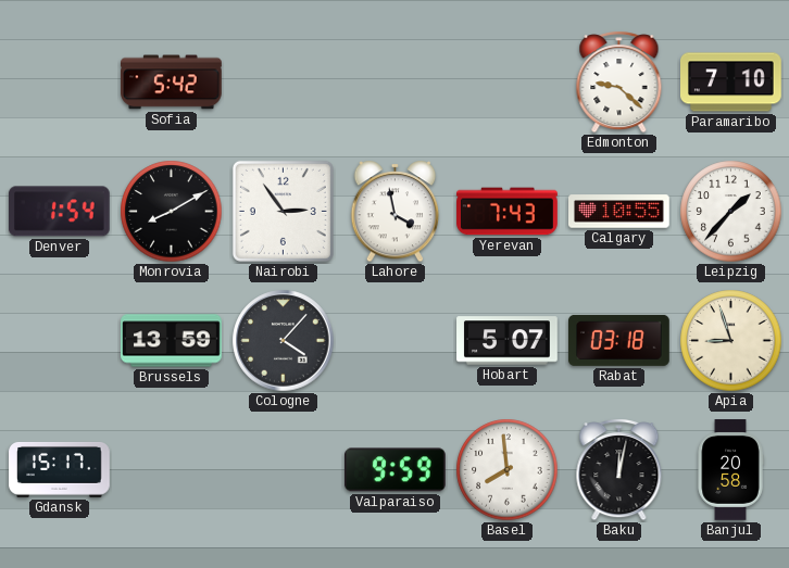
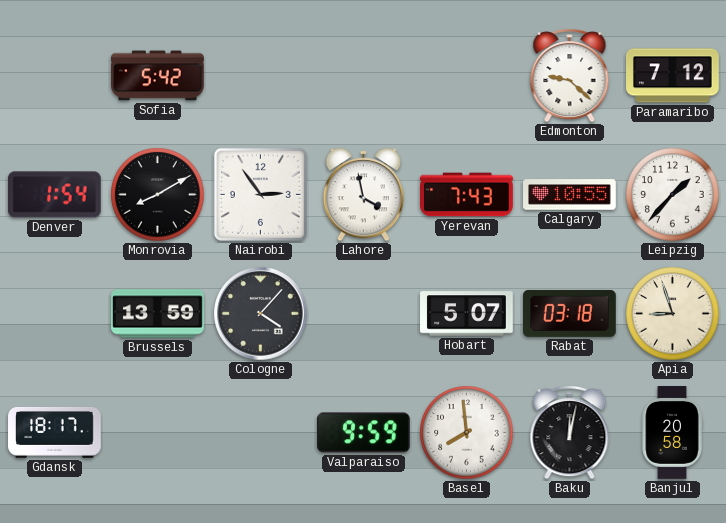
Paramaribo: 7:10 -> 7:12 (673, 76)
Gdansk: 15:17 -> 18:17 (55, 432)
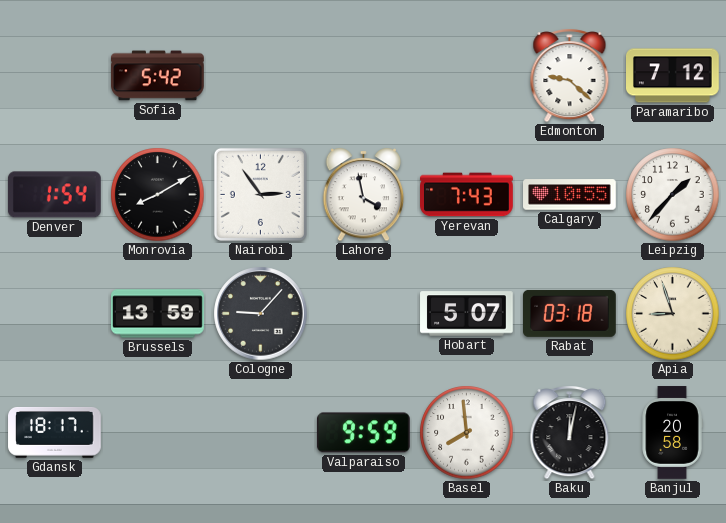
Cologne: 4:07 -> 9:07 (261, 314)
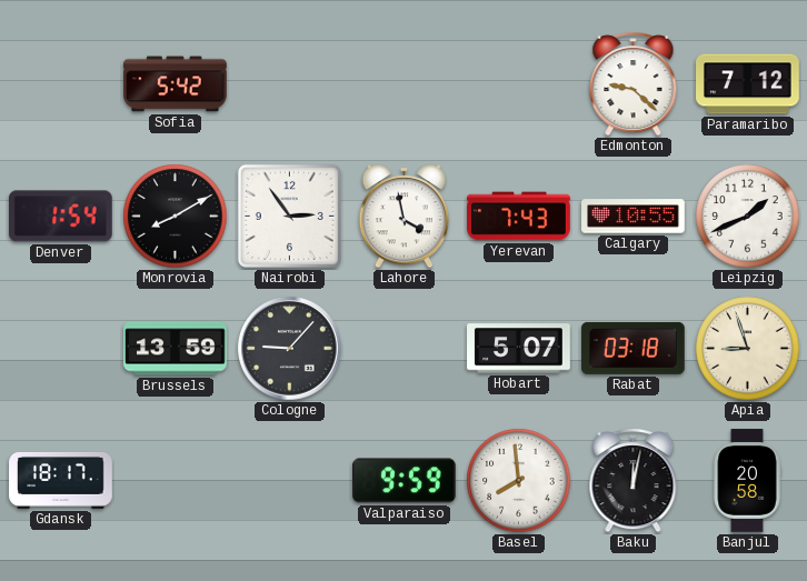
Leipzig: 1:37 -> 1:41 (748, 217)
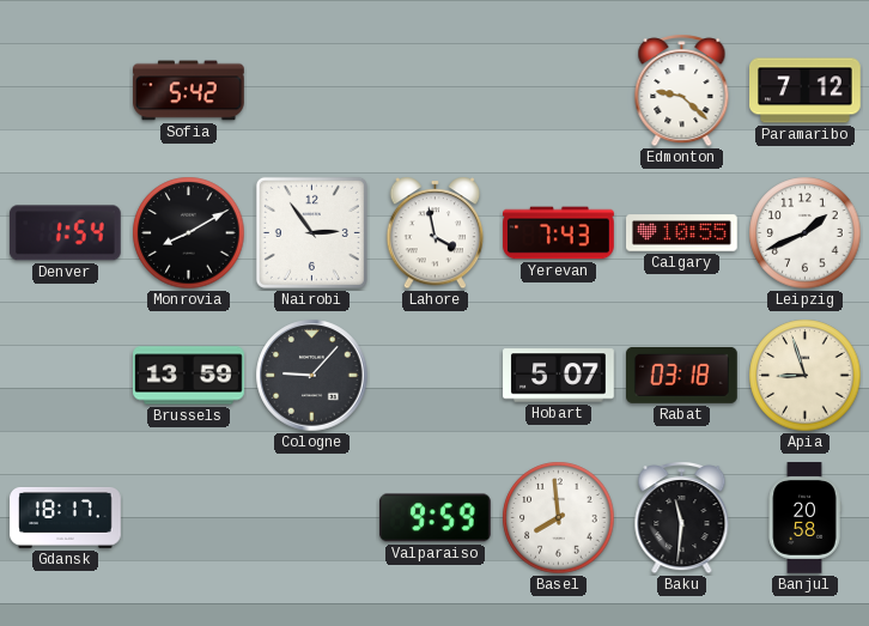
Baku: 12:02 -> 11:31 (682, 518)
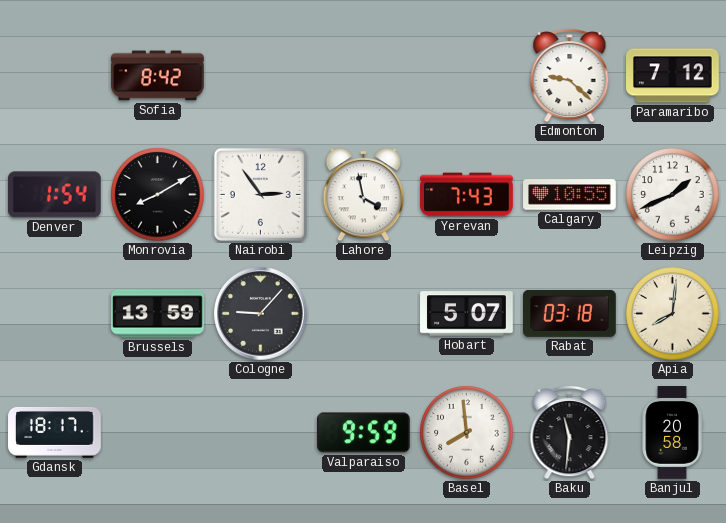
Sofia: 5:42 -> 8:42 (158, 76)
Apia: 8:57 -> 8:01 (673, 314)
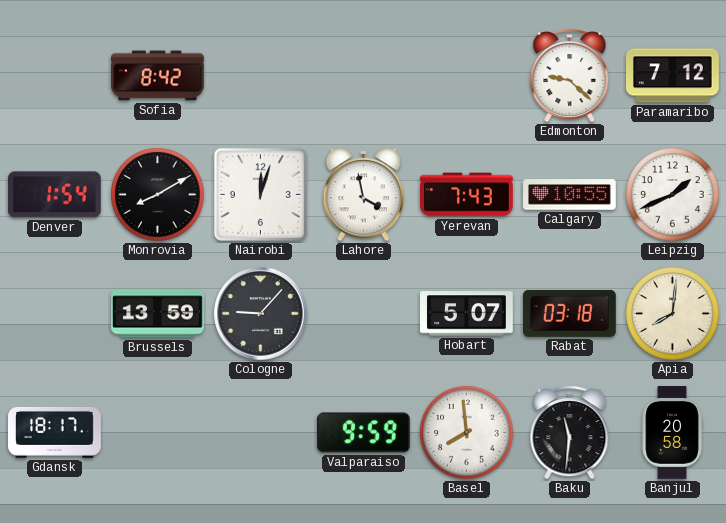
Nairobi: 2:54 -> 12:03 (260, 194)
